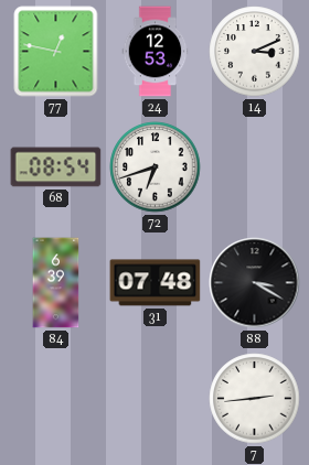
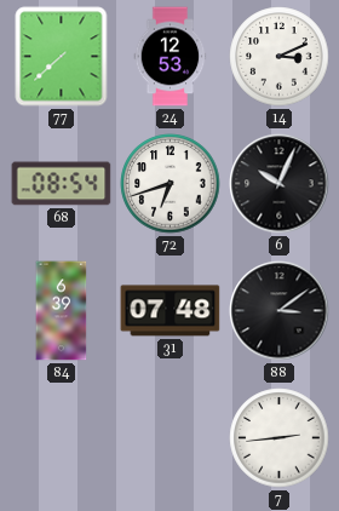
77: 12:47 -> 7:38 (62, 57)
6: none -> 10:04 (280, 184)
88: 3:20 -> 3:09 (280, 311)
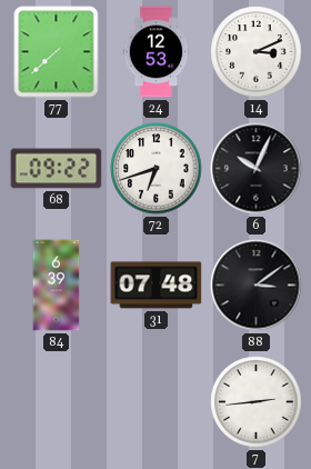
68: 08:54 -> 09:22 (57, 169)
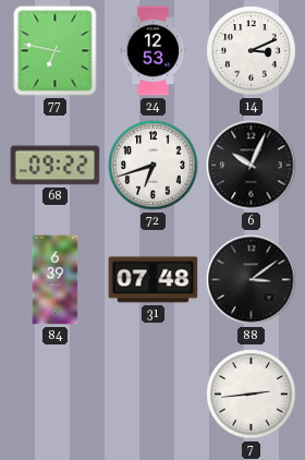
77: 7:38 -> 6:47 (56, 51)
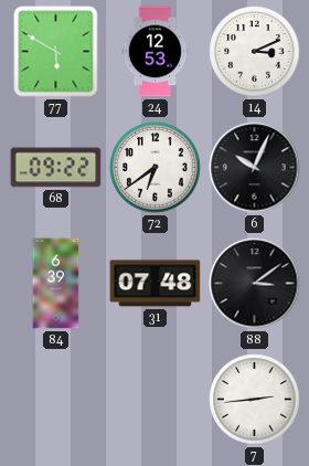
77: 6:47 -> 5:50 (56, 52)
72: 6:42 -> 6:39 (156, 168)
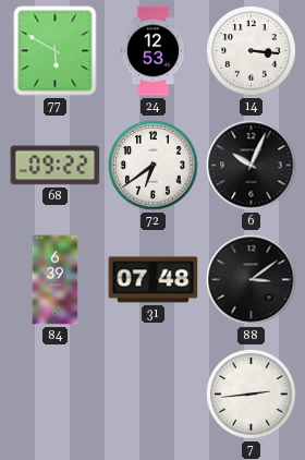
14: 3:11 -> 3:16 (252, 51)
